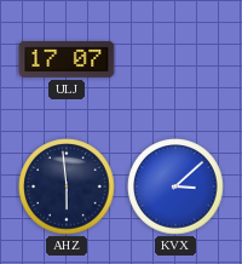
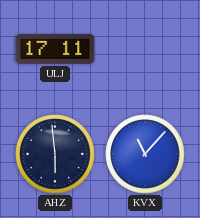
ULJ: 17:07 -> 17:11 (55, 49)
KVX: 3:08 -> 11:07 (145, 154)
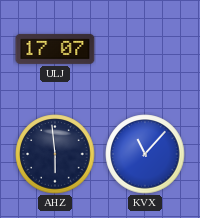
ULJ: 17:11 -> 17:07 (55, 49)
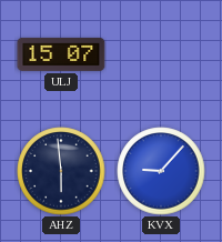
ULJ: 17:07 -> 15:07 (61, 54)
KVX: 11:07 -> 9:07 (161, 171)
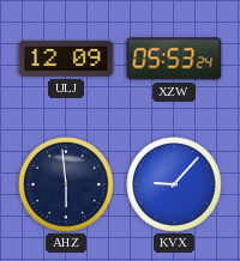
ULJ: 15:07 -> 12:09 (66, 59)
XZW: none -> 05:53 (174, 59)
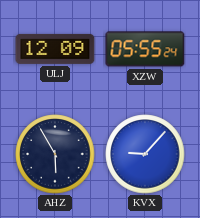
XZW: 05:53 -> 05:55 (145, 49)
AHZ: 5:59 -> 5:55 (55, 154)
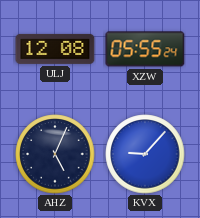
ULJ: 12:09 -> 12:08 (55, 49)
AHZ: 5:55 -> 5:04 (55, 154)
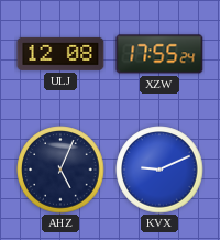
XZW: 05:55 -> 17:55 (159, 54)
KVX: 9:07 -> 9:11 (159, 170)
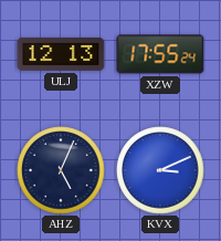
ULJ: 12:08 -> 12:13 (61, 54)
KVX: 9:11 -> 3:11 (160, 170)
